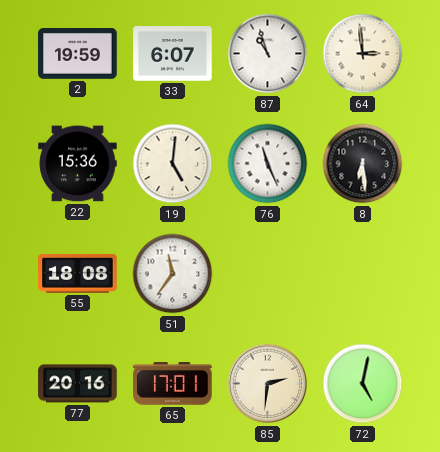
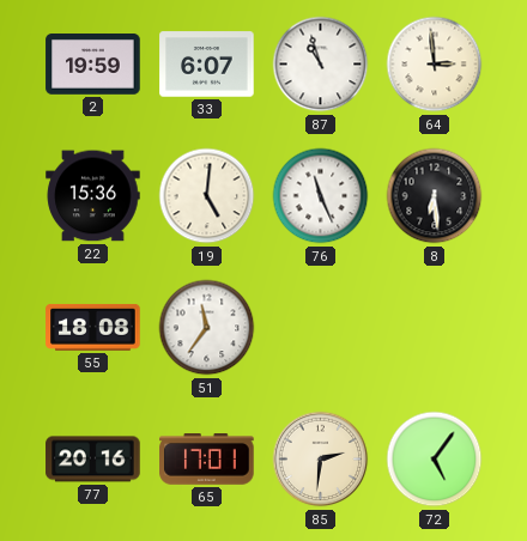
72: 5:02 -> 5:06 (435, 460)
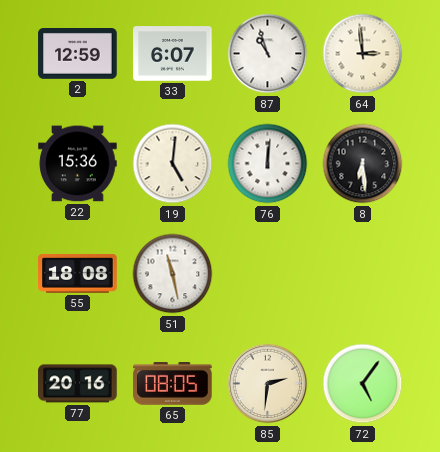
2: 19:59 -> 12:59 (78, 54)
76: 11:26 -> 12:01 (268, 164)
51: 11:36 -> 11:28 (173, 274)
65: 17:01 -> 08:05 (173, 384)
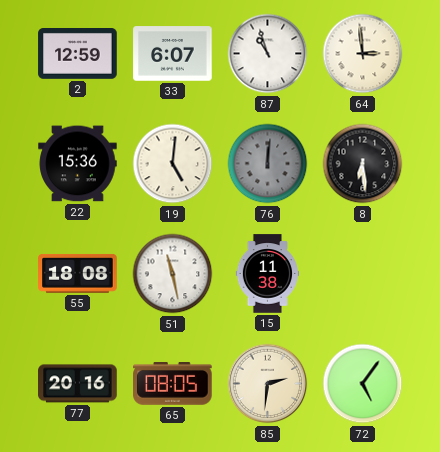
76 dial: white -> grey (268, 164)
15: none -> 11:38 (267, 274)
